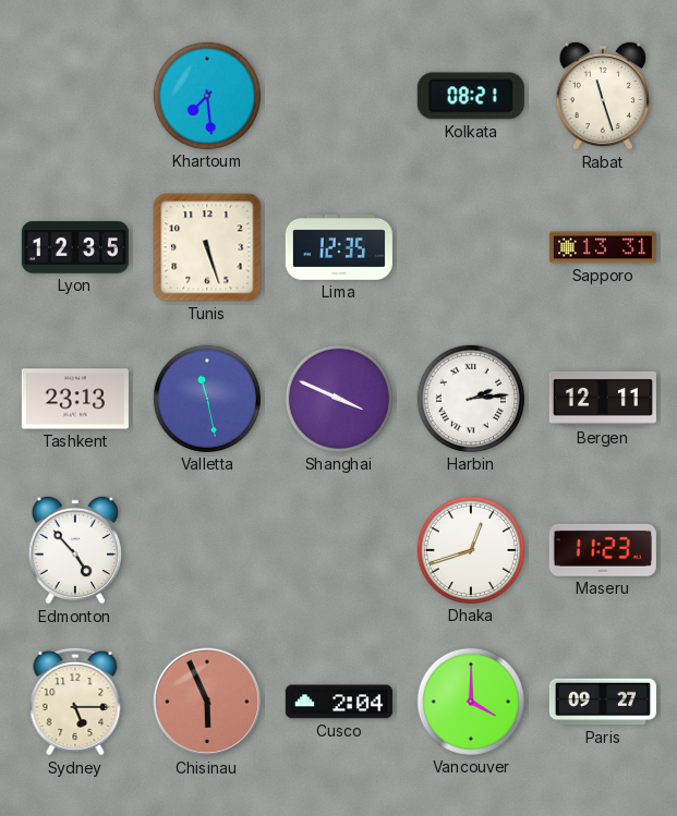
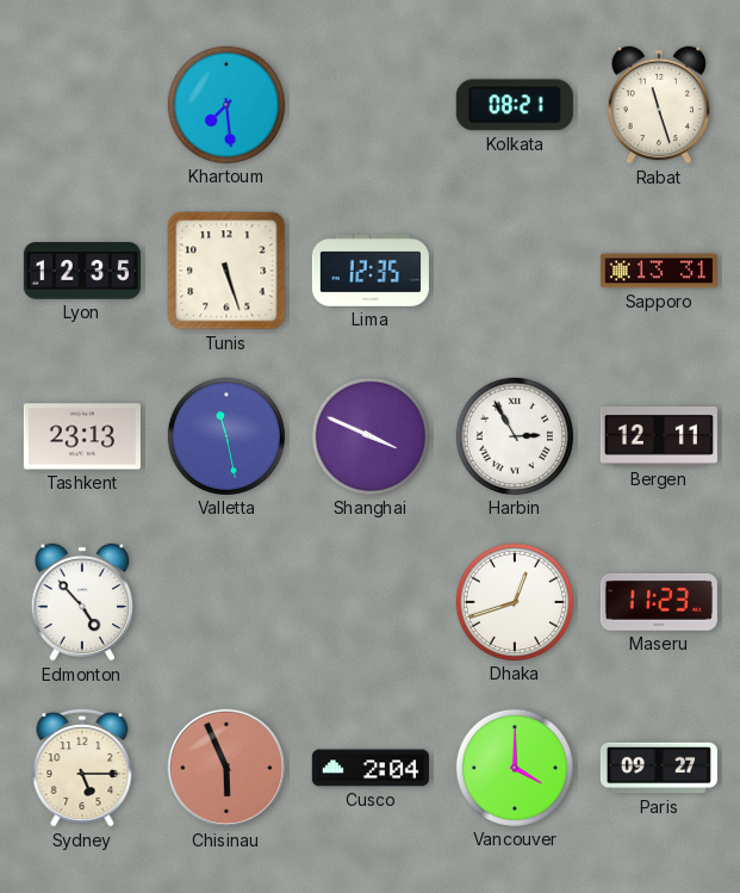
Harbin: 2:14 -> 2:55 (515, 436)
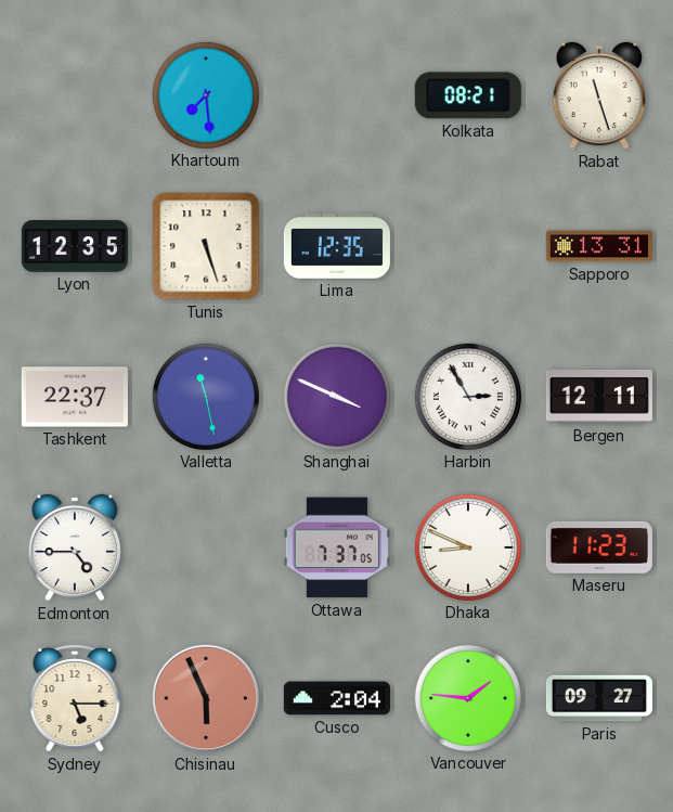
Tashkent: 23:13 -> 22:37 (75, 397)
Edmonton: 4:53 -> 4:45 (75, 547)
Ottawa: none -> 7:37 (337, 547)
Dhaka: 12:42 -> 8:49 (468, 547)
Vancouver: 4:00 -> 1:46 (468, 698)
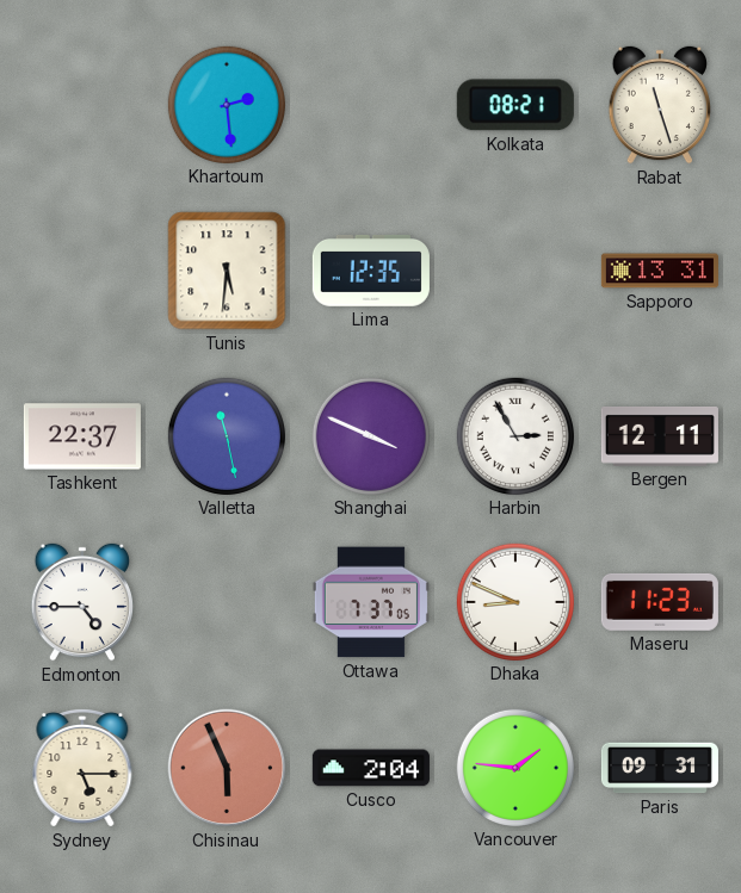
Khartoum: 7:29 -> 2:29 (227, 105)
Lyon: 12:35 -> none (75, 246)
Tunis: 5:27 -> 5:31 (227, 271)
Paris: 09:27 -> 09:31 (660, 768)
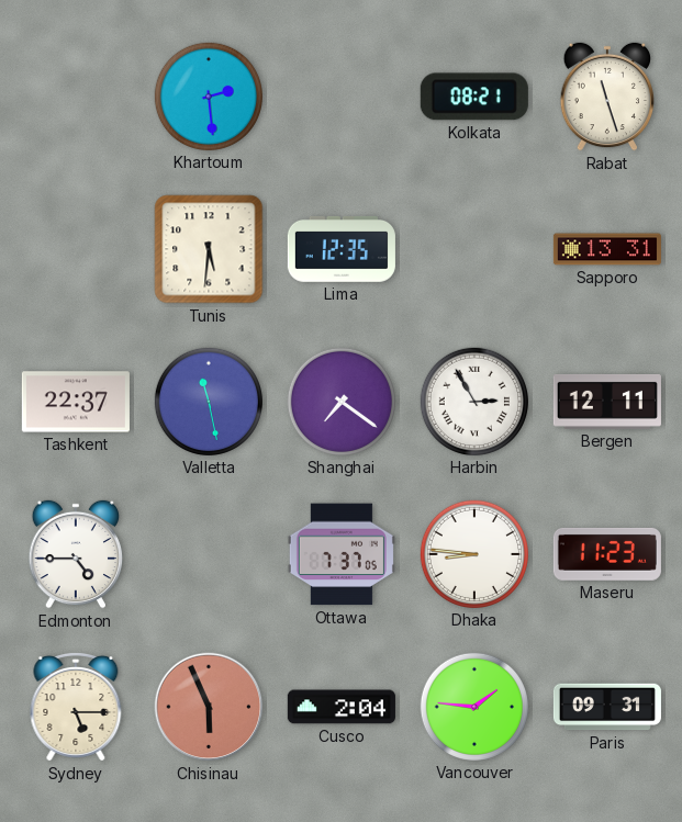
Shanghai: 3:49 -> 7:21 (342, 402)
Dhaka: 8:49 -> 8:46 (474, 554)
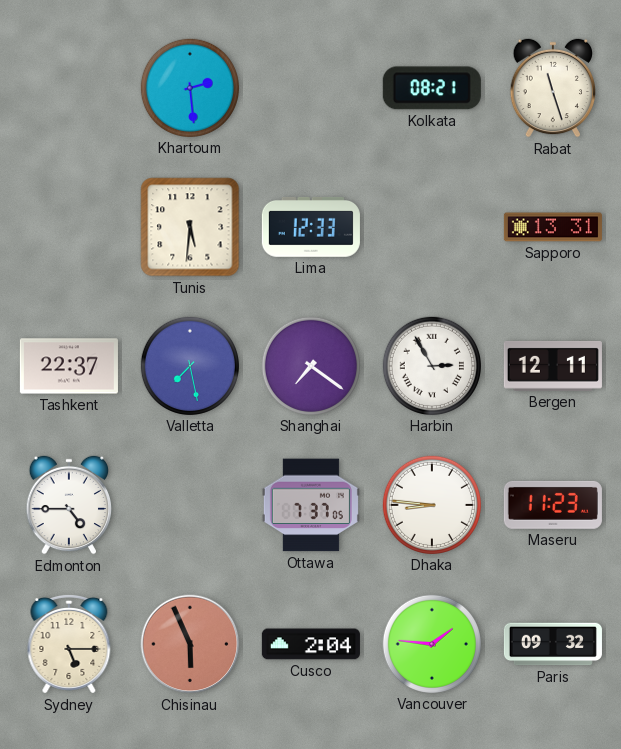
Lima: 12:35 -> 12:33 (311, 227)
Valletta: 11:28 -> 7:28 (190, 366)
Paris: 09:31 -> 09:32 (553, 644)
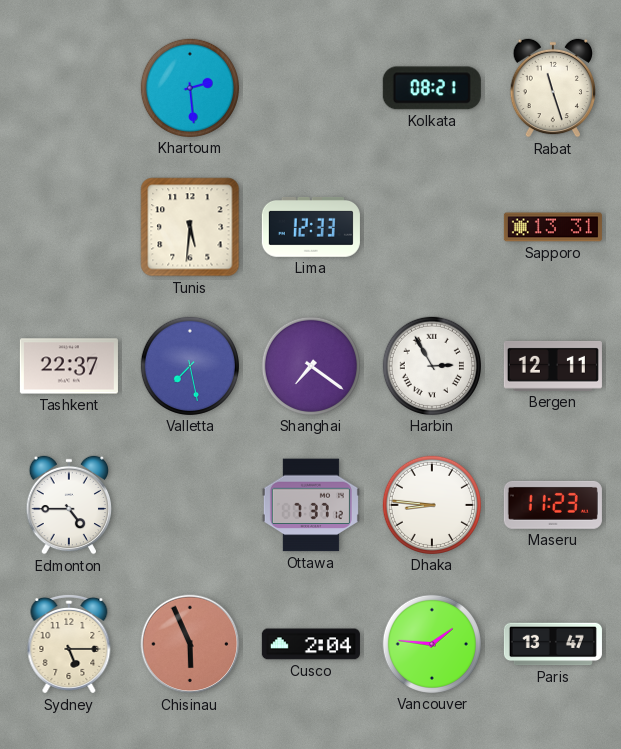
Ottawa: 7:37:05 -> 7:37:12 (311, 505)
Paris: 09:32 -> 13:47 (553, 644)
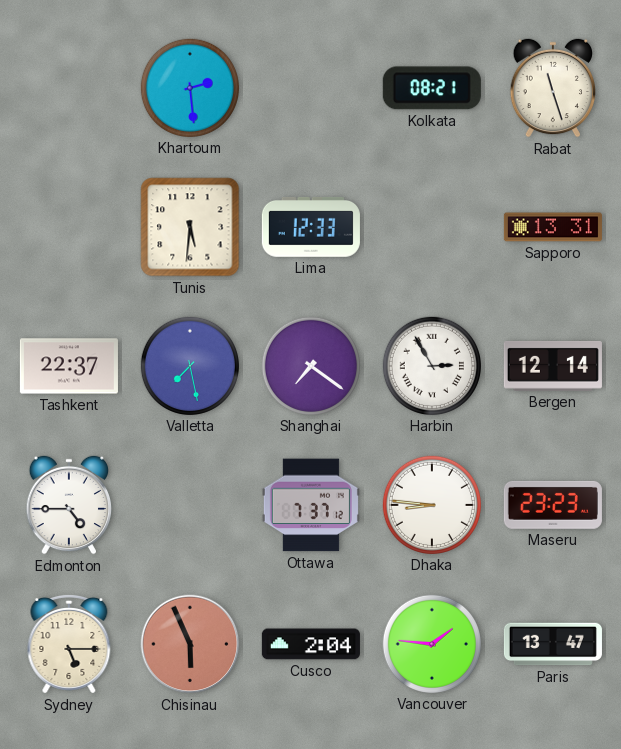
Bergen: 12:11 -> 12:14 (553, 366)
Maseru: 11:23 -> 23:23 (553, 505)
